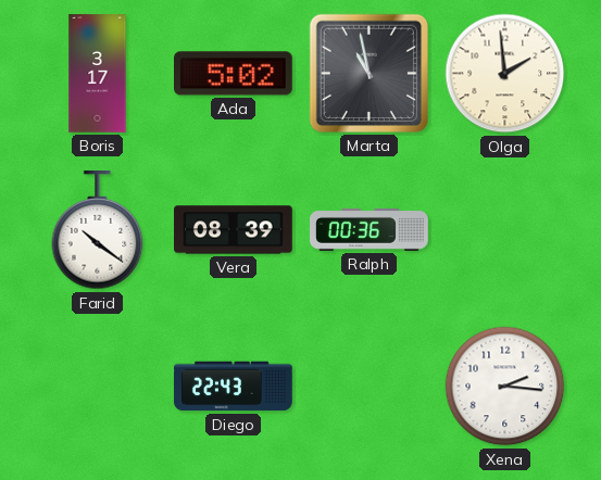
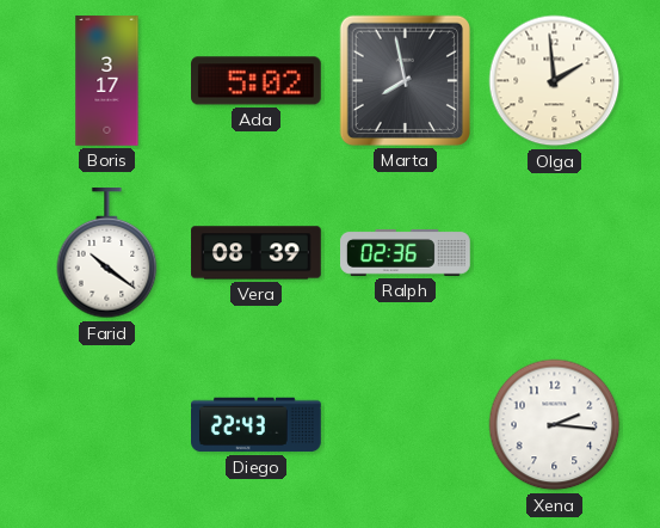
Marta: 10:58 -> 7:58 (405, 80)
Ralph: 00:36 -> 02:36 (406, 252)
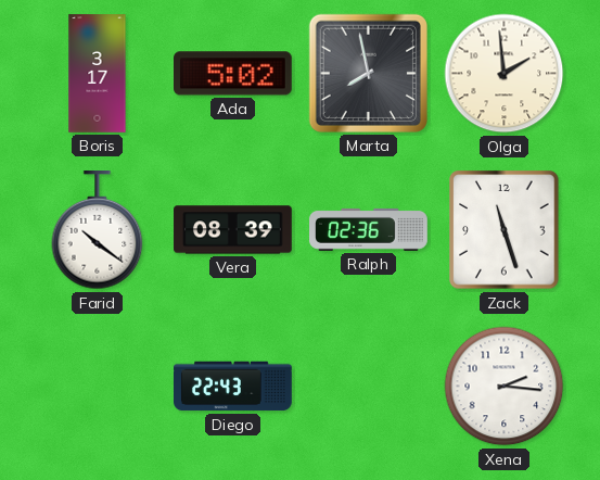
Zack: none -> 11:27 (505, 230)
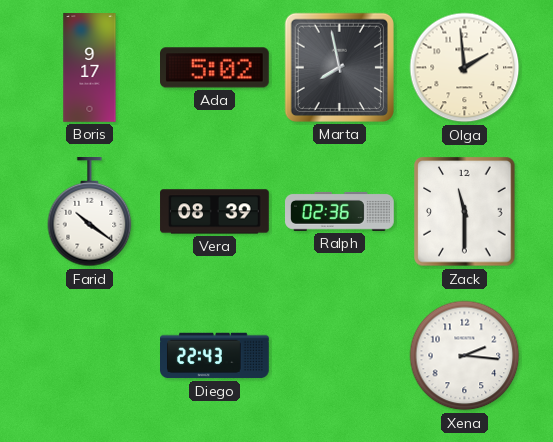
Boris: 3:17 -> 9:17 (90, 68)
Zack: 11:27 -> 11:30 (465, 212)
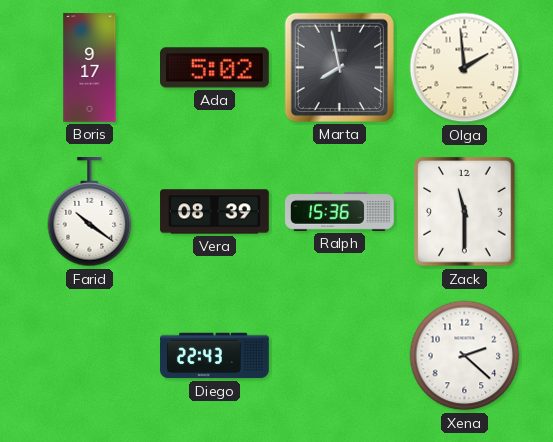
Ralph: 02:36 -> 15:36 (340, 211)
Xena: 2:16 -> 2:22 (465, 356)
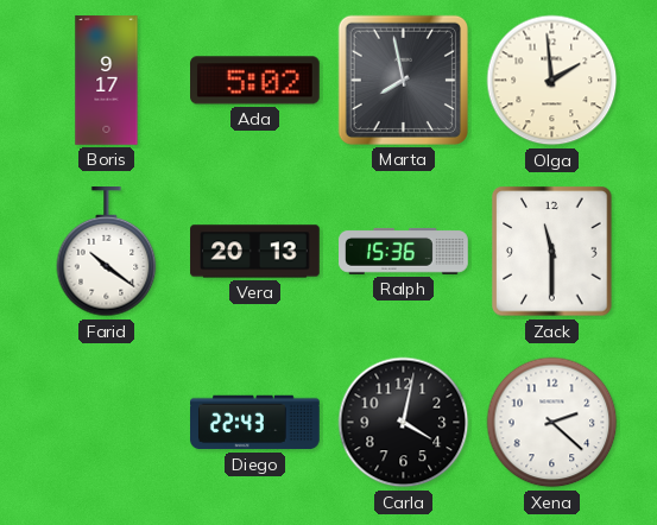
Vera: 08:39 -> 20:13 (255, 252)
Carla: none -> 4:02 (404, 423)
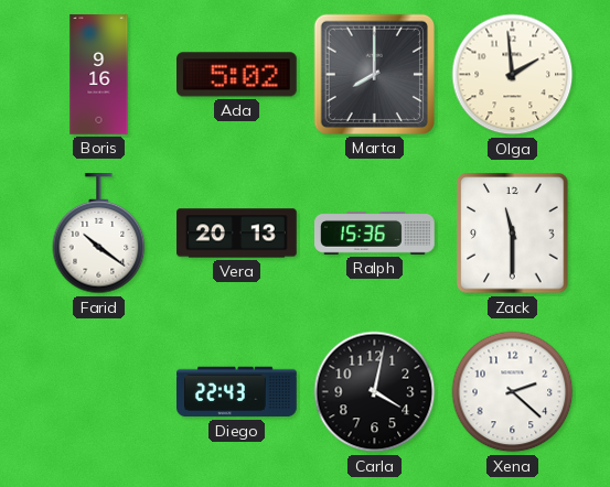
Boris: 9:17 -> 9:16 (99, 75)
Marta: 7:58 -> 8:00 (374, 74)
